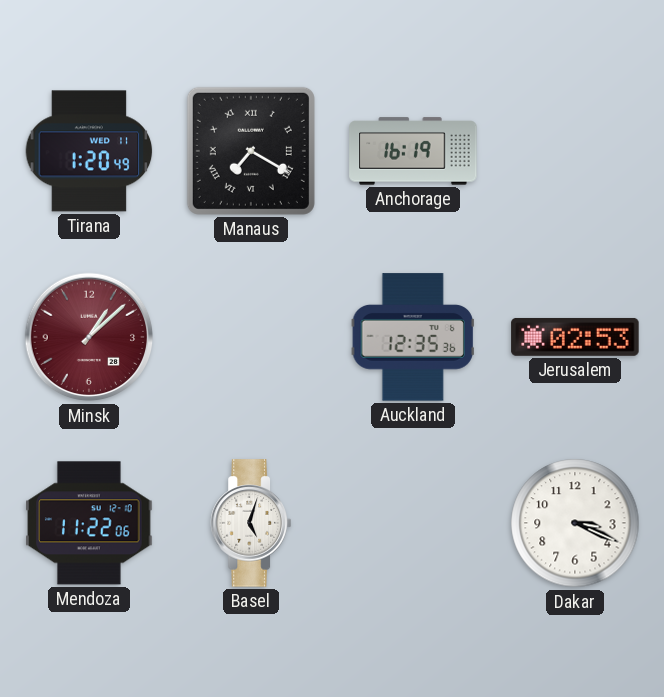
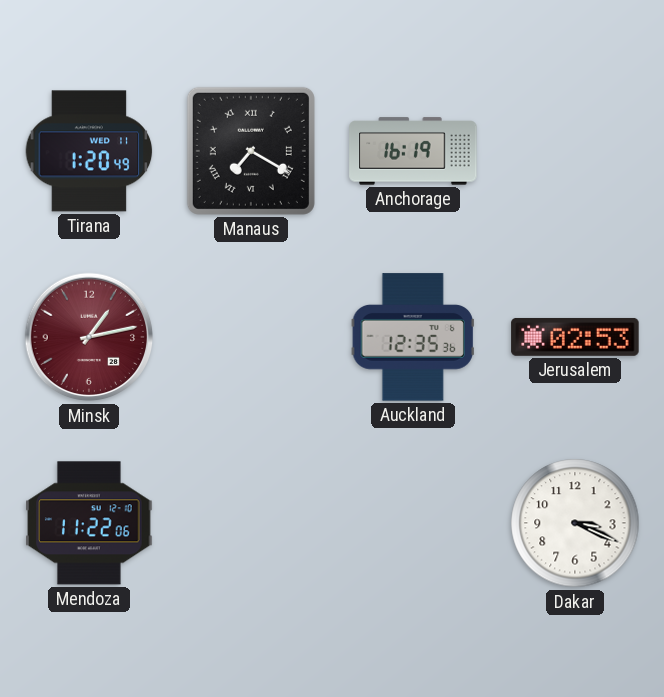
Minsk: 1:08 -> 1:13 (89, 337)
Basel: 5:03 -> none (251, 523)
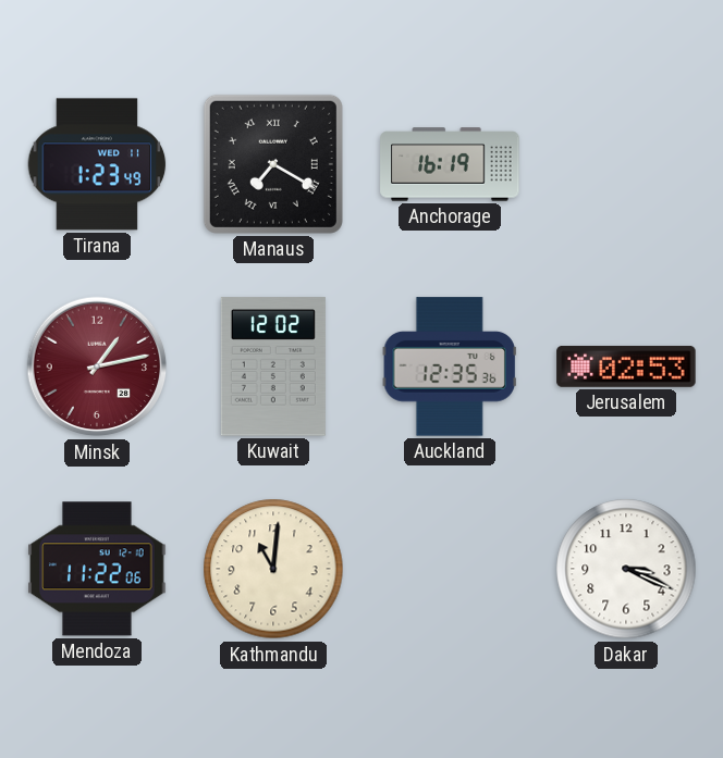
Tirana: 1:20 -> 1:23 (97, 164)
Kuwait: none -> 12:02 (273, 366)
Kathmandu: none -> 11:01 (273, 569)
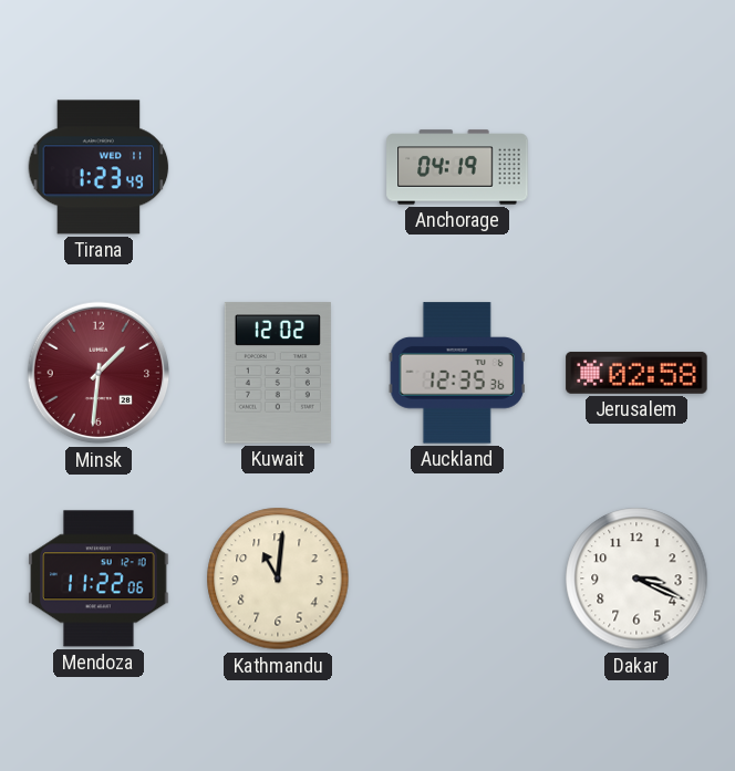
Manaus: 7:20 -> none (273, 164)
Anchorage: 16:19 -> 04:19 (457, 167)
Minsk: 1:13 -> 1:31 (99, 373)
Jerusalem: 02:53 -> 02:58 (636, 373)
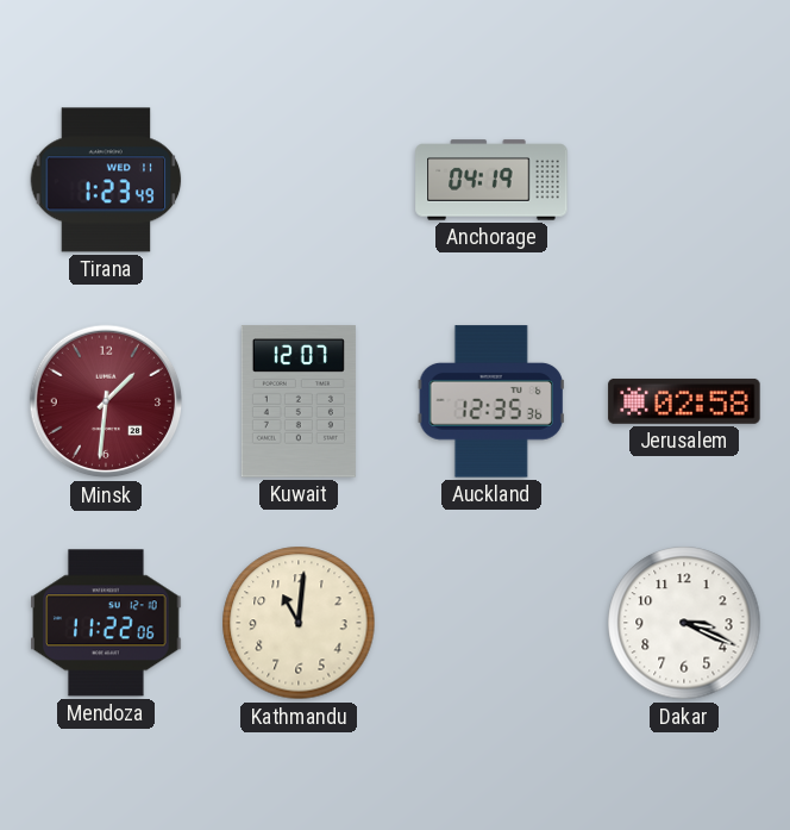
Kuwait: 12:02 -> 12:07 (299, 401)
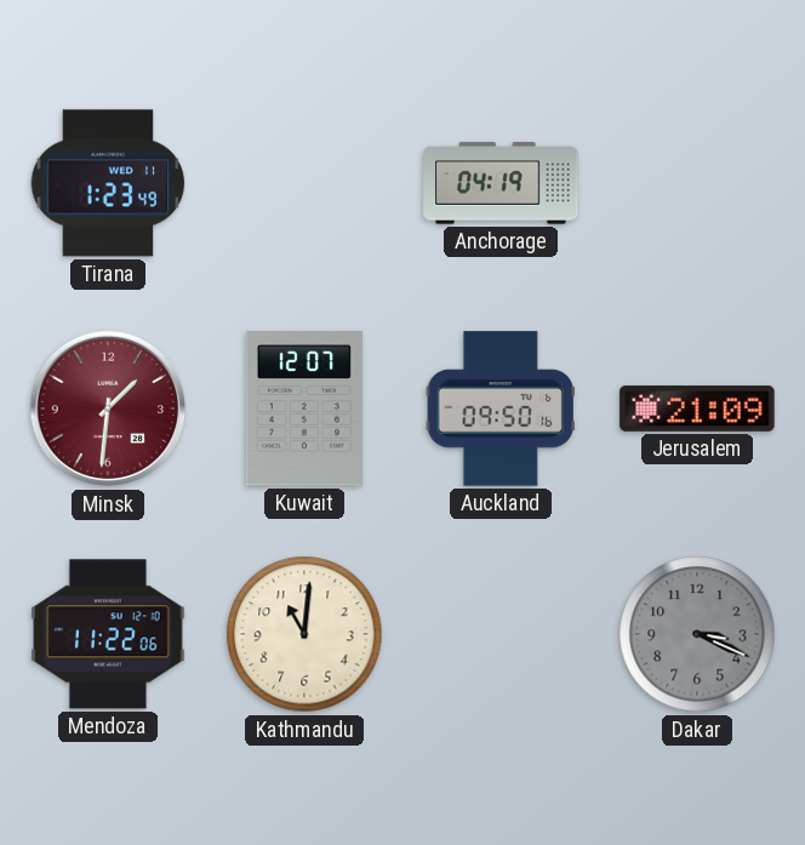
Auckland: 12:35 -> 09:50 (501, 409)
Jerusalem: 02:58 -> 21:09 (697, 409)
Dakar dial: white -> grey (697, 634)
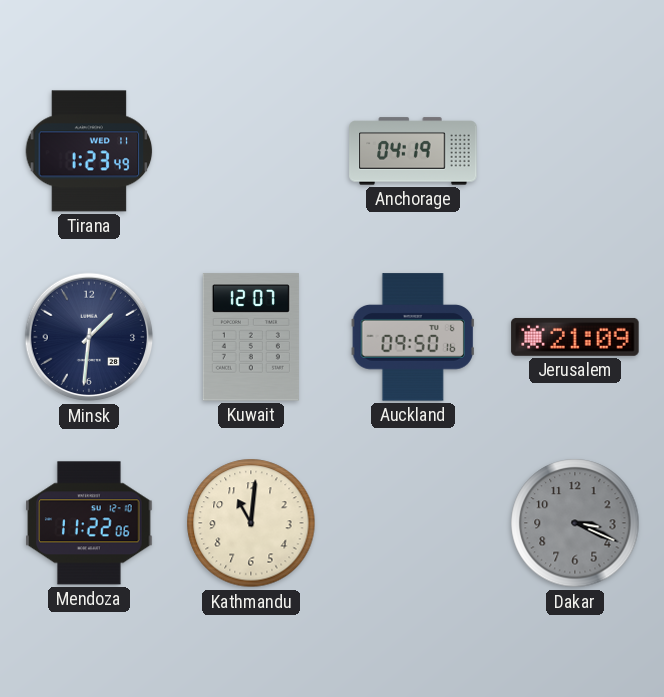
Minsk dial: burgundy -> navy (89, 337)
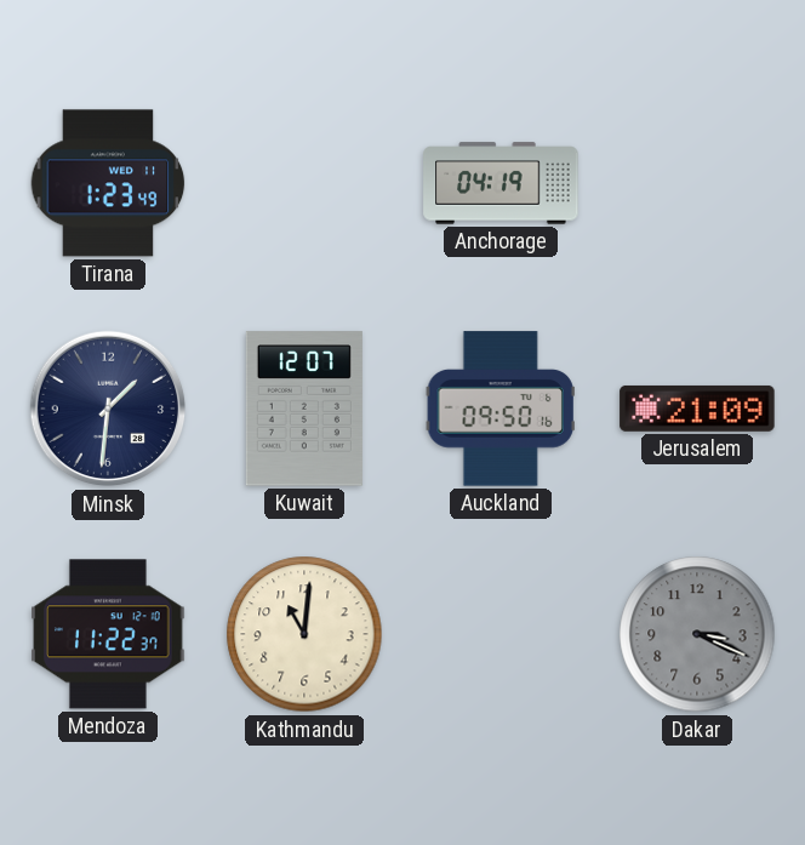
Mendoza: 11:22:06 -> 11:22:37 (108, 634)
